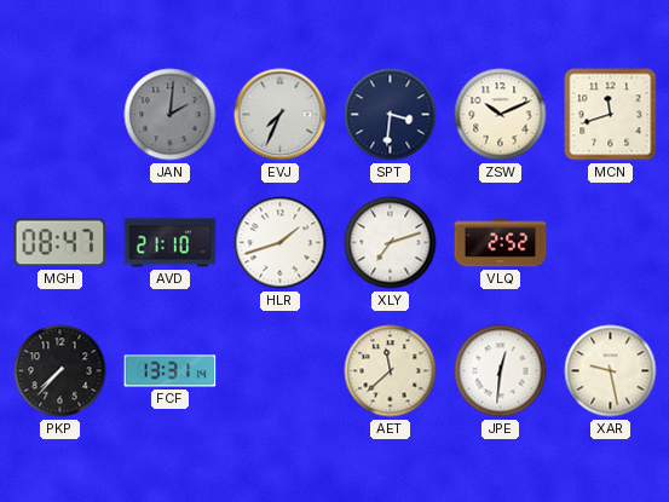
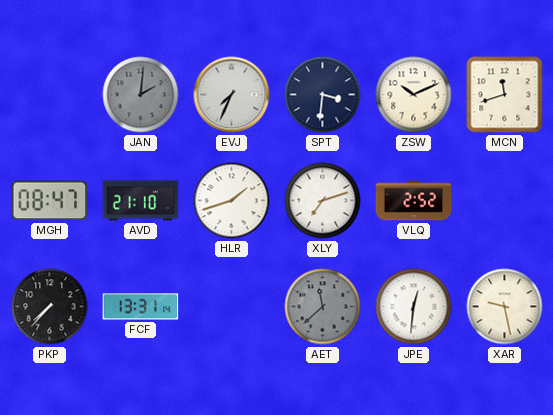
AET dial: cream -> grey (323, 307)
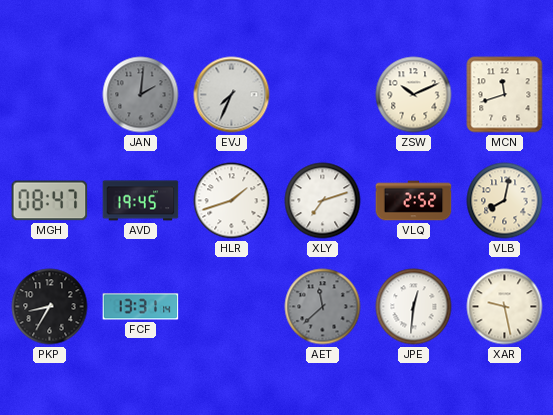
SPT: 3:31 -> none (323, 95)
AVD: 21:10 -> 19:45 (141, 201)
VLB: none -> 8:02 (505, 201)
PKP: 7:37 -> 8:35 (50, 307)
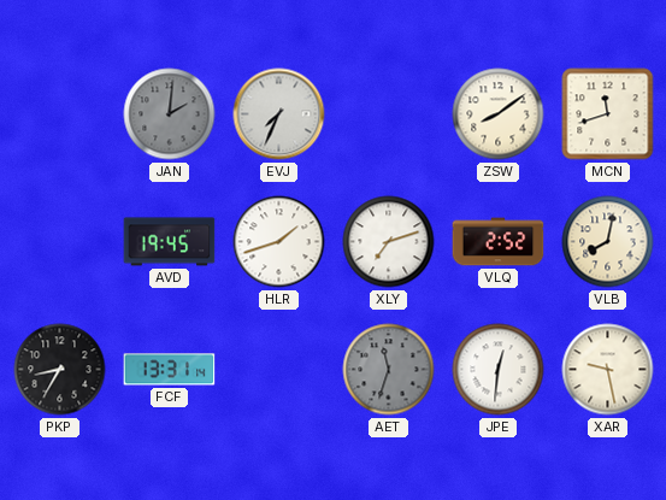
ZSW: 10:11 -> 8:09 (499, 114)
MGH: 08:47 -> none (50, 201)
AET: 11:38 -> 11:33 (389, 370)
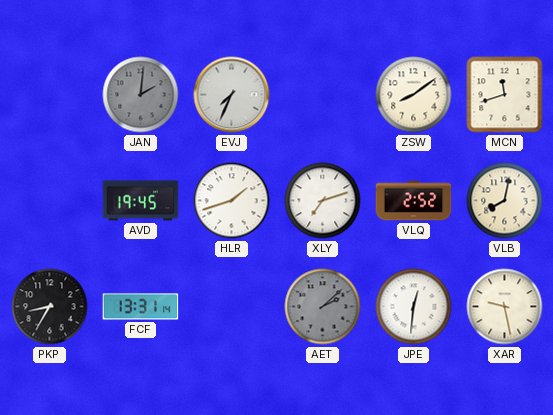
AET: 11:33 -> 2:08 (323, 307)
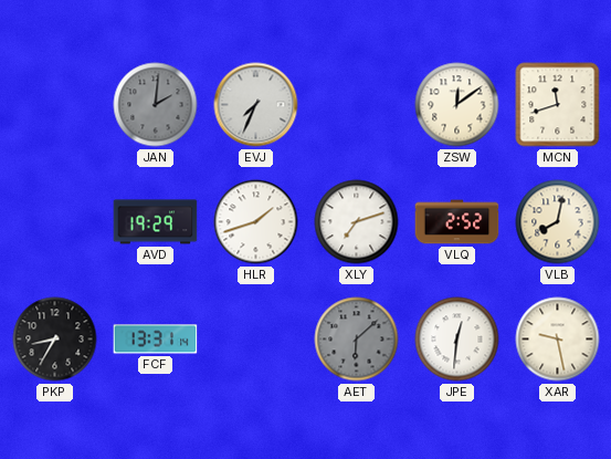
ZSW: 8:09 -> 12:09 (457, 105)
AVD: 19:45 -> 19:29 (156, 222)
AET: 2:08 -> 6:08 (357, 340)
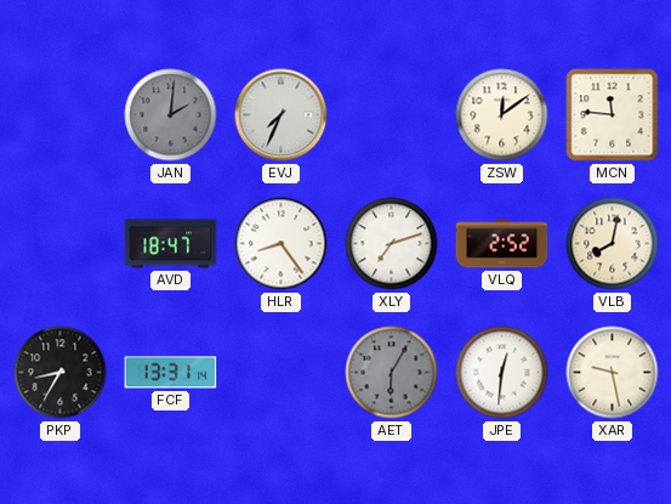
MCN: 11:42 -> 11:46 (613, 115)
AVD: 19:29 -> 18:47 (171, 244)
HLR: 1:42 -> 8:24 (282, 244)
AET: 6:08 -> 6:05 (392, 373)
